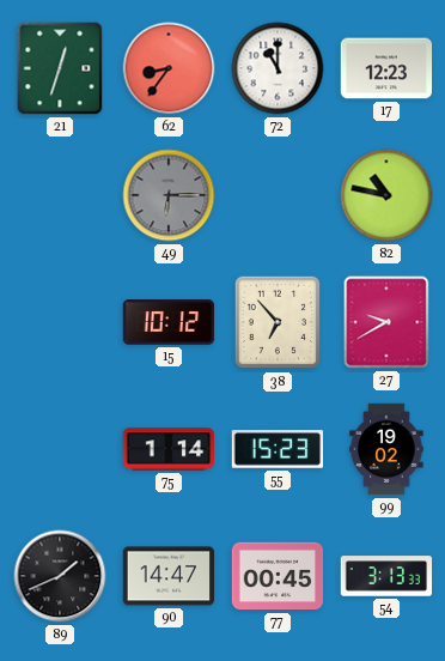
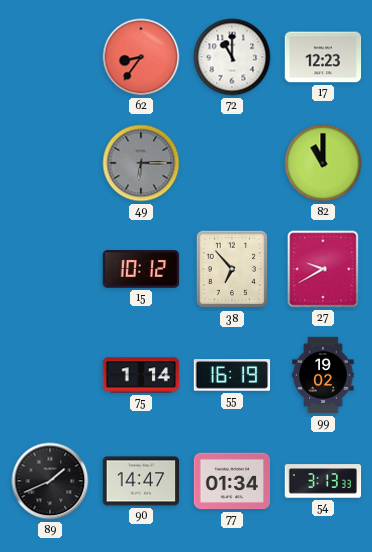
21: 12:33 -> none (60, 68)
82: 10:47 -> 11:00 (323, 163)
55: 15:23 -> 16:19 (232, 375)
77: 00:45 -> 01:34 (232, 481)
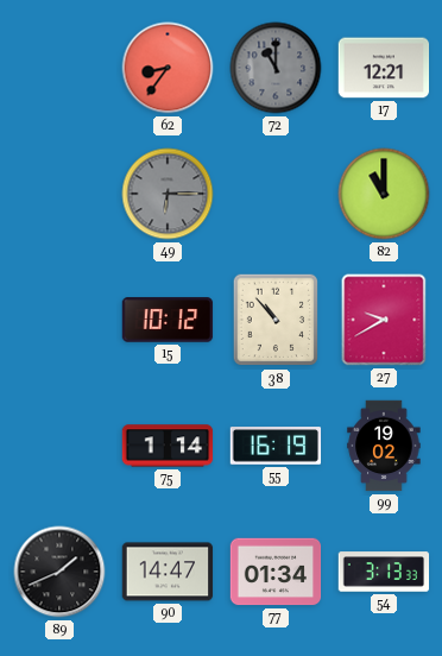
72 dial: white -> grey (276, 68)
17: 12:23 -> 12:21 (384, 68)
38: 6:53 -> 10:53 (276, 320)
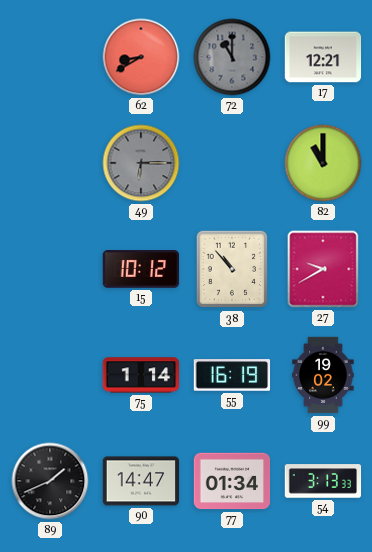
62: 8:36 -> 8:40 (141, 57)
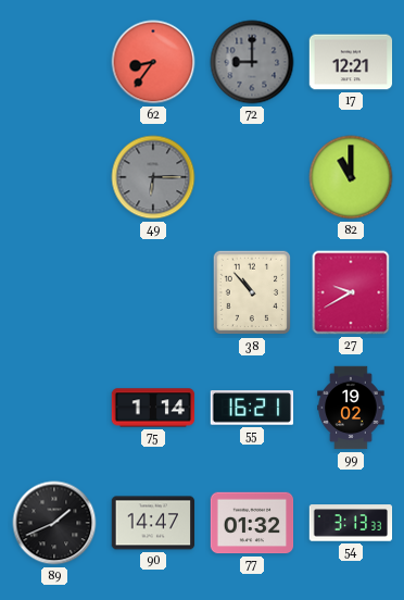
62: 8:40 -> 8:36 (153, 62)
72: 11:00 -> 9:00 (252, 62)
15: 10:12 -> none (141, 269)
55: 16:19 -> 16:21 (252, 408)
77: 01:34 -> 01:32 (252, 523)
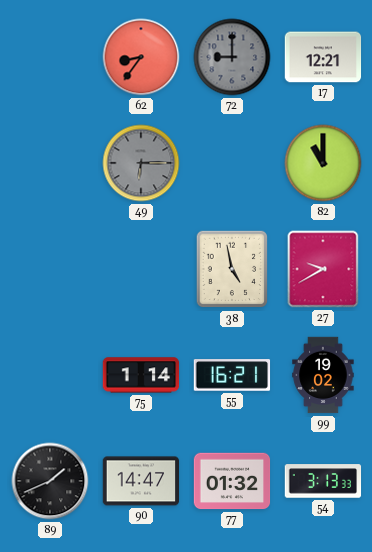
38: 10:53 -> 4:58 (232, 269)
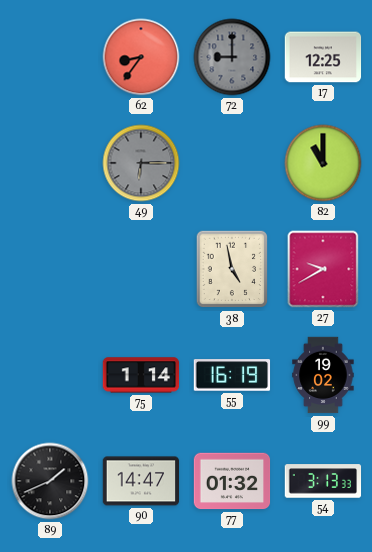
17: 12:21 -> 12:25 (323, 57)
55: 16:21 -> 16:19 (232, 375)
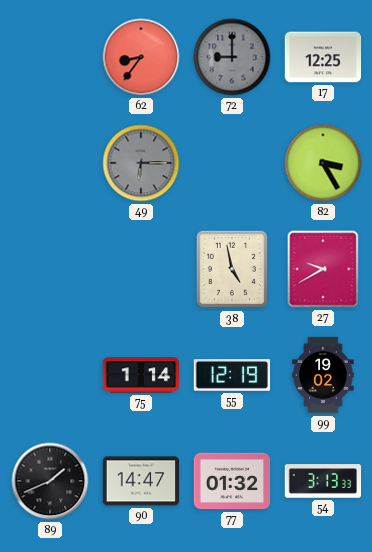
82: 11:00 -> 3:25 (323, 163)
55: 16:19 -> 12:19 (232, 375)
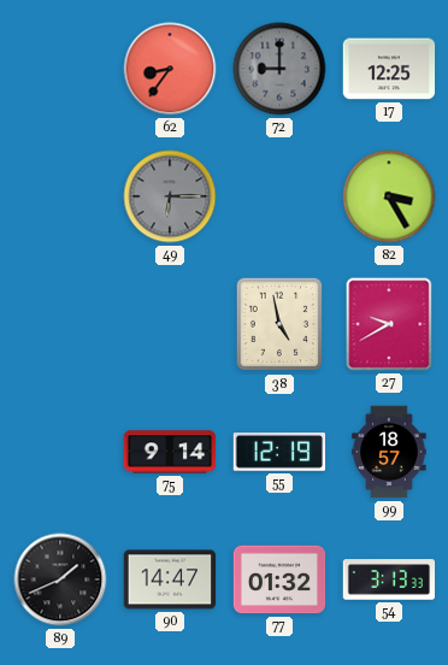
75: 1:14 -> 9:14 (170, 452)
99: 19:02 -> 18:57 (389, 452)
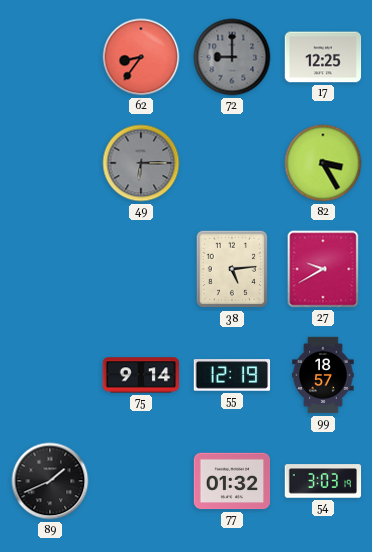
38: 4:58 -> 5:14 (232, 269)
90: 14:47 -> none (170, 579)
54: 3:13 -> 3:03 (323, 481)
